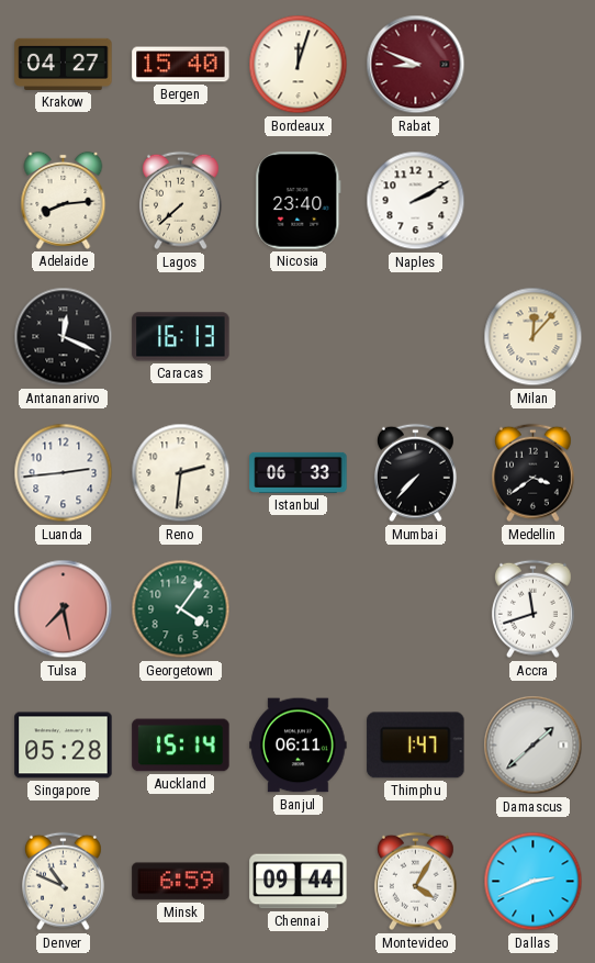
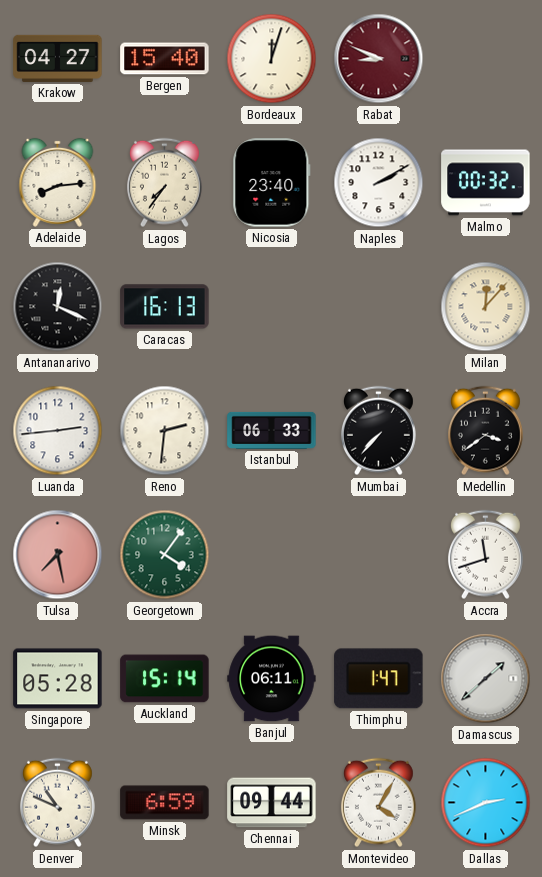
Lagos: 7:38 -> 7:36 (164, 183)
Malmo: none -> 00:32 (486, 183)
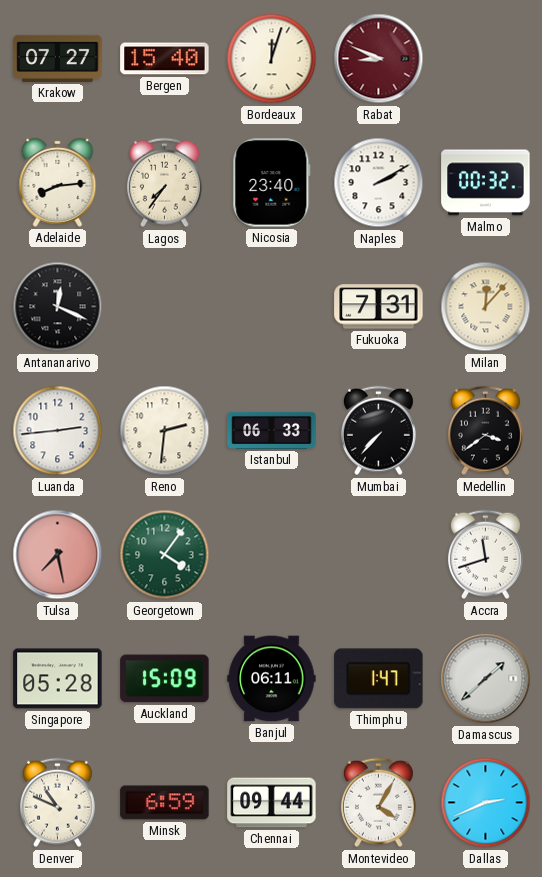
Krakow: 04:27 -> 07:27 (58, 58)
Caracas: 16:13 -> none (165, 307)
Fukuoka: none -> 7:31 (379, 307)
Auckland: 15:14 -> 15:09 (165, 679)
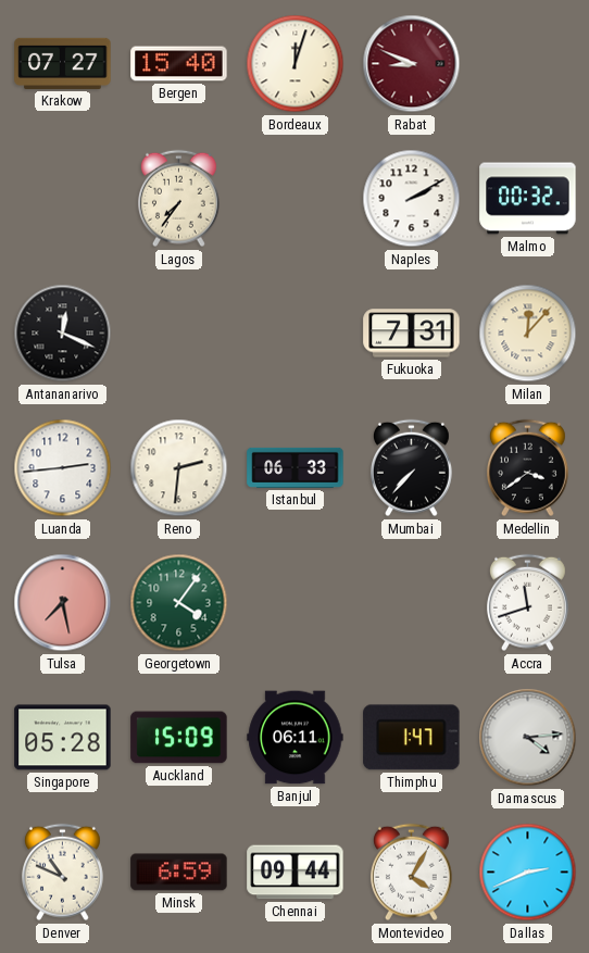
Adelaide: 8:14 -> none (58, 182)
Nicosia: 23:40 -> none (272, 183)
Damascus: 1:38 -> 4:14 (528, 738)
